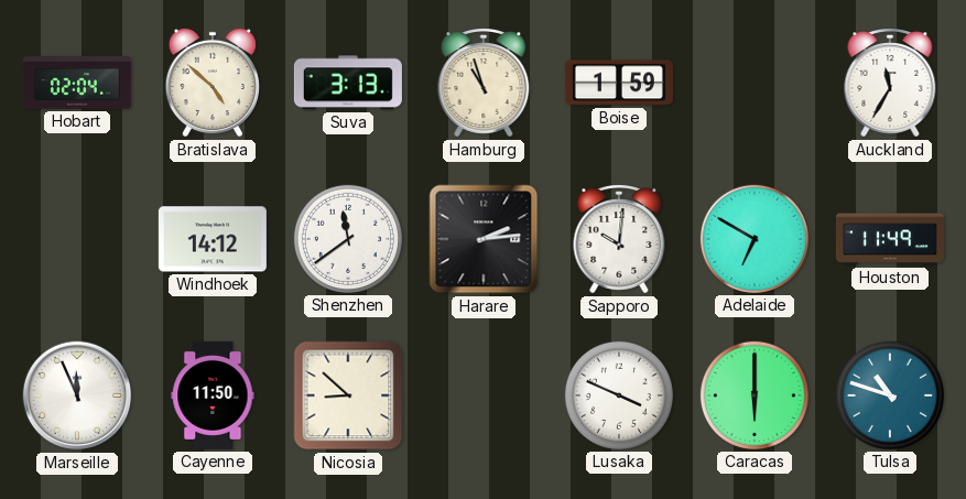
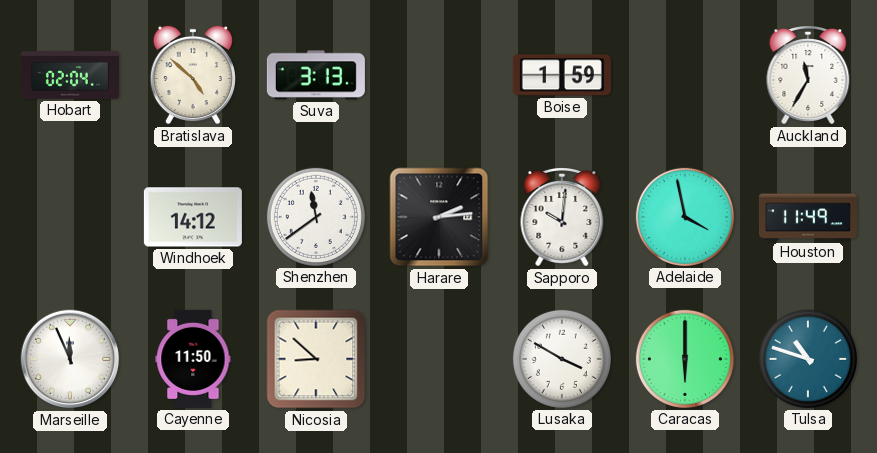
Hamburg: 10:57 -> none (484, 83)
Adelaide: 6:50 -> 3:58 (685, 217)
Lusaka: 3:49 -> 3:50 (562, 359)
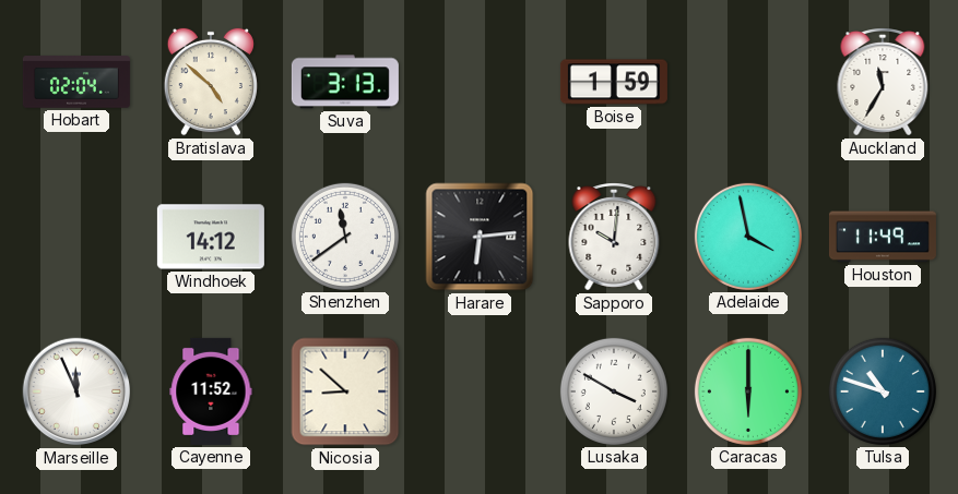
Harare: 2:14 -> 6:14 (480, 237)
Cayenne: 11:50 -> 11:52 (211, 391)
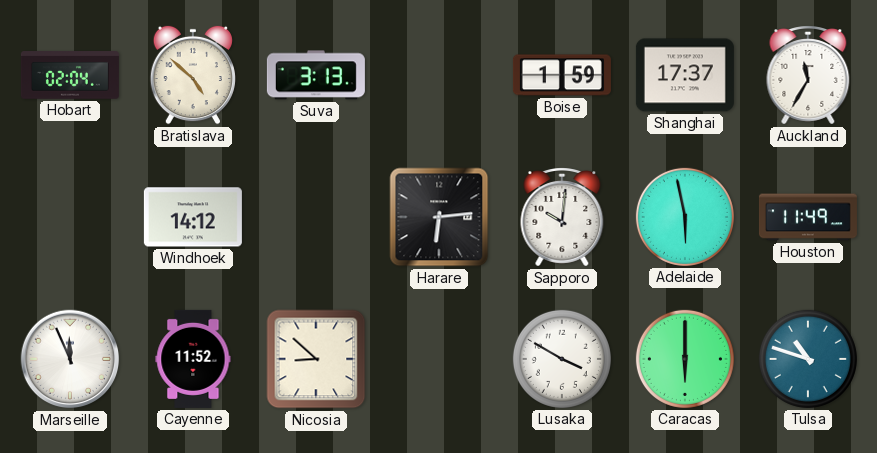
Shanghai: none -> 17:37 (685, 75)
Shenzhen: 11:39 -> none (345, 237)
Adelaide: 3:58 -> 5:58 (685, 217)
